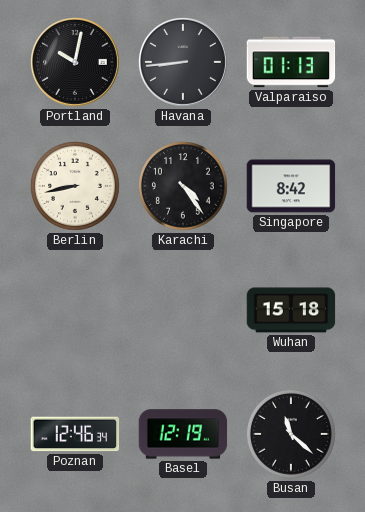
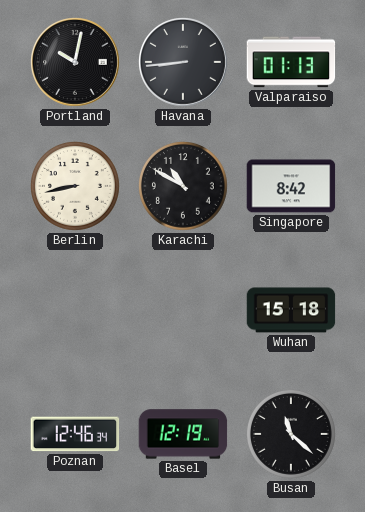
Karachi: 4:24 -> 10:50 (184, 187)
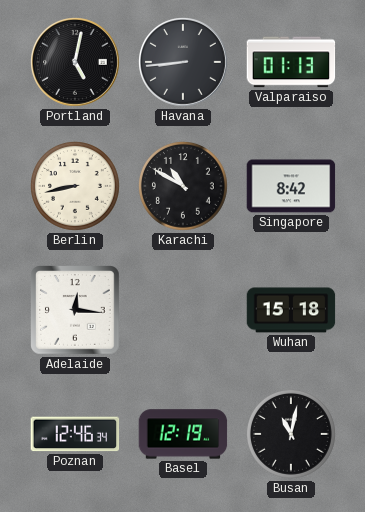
Portland: 10:02 -> 5:02 (76, 63)
Adelaide: none -> 12:16 (76, 311)
Busan: 11:22 -> 11:02 (292, 435)
